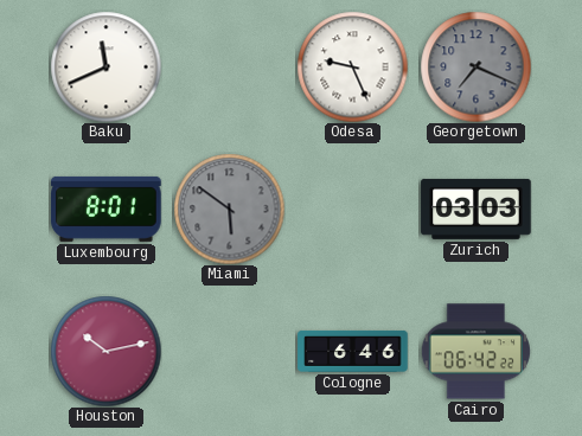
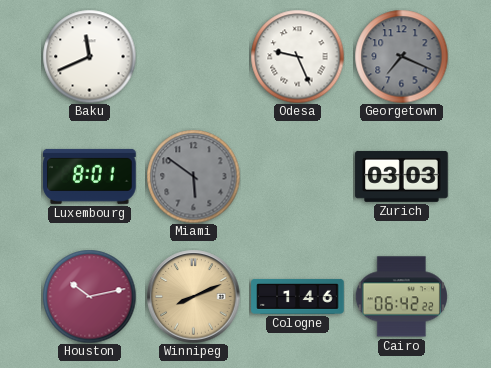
Winnipeg: none -> 8:11 (193, 296)
Cologne: 6:46 -> 1:46 (298, 296)
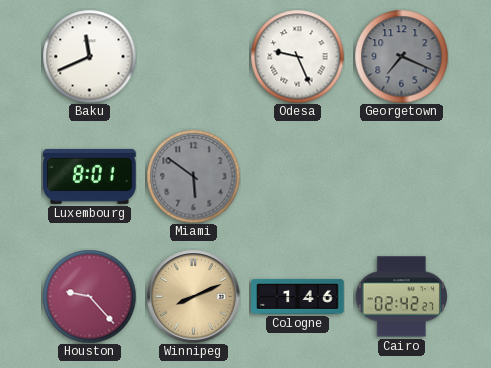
Zurich: 03:03 -> none (402, 176)
Houston: 10:13 -> 9:23 (89, 296)
Cairo: 06:42 -> 02:42 (401, 297)
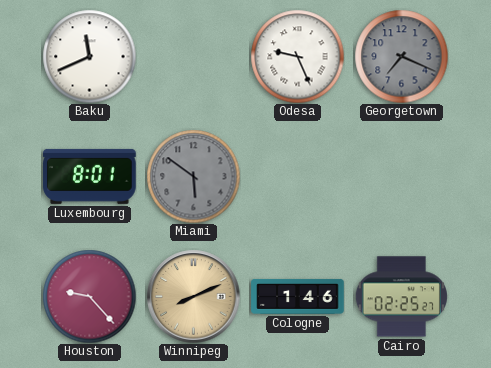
Cairo: 02:42 -> 02:25 (401, 297)
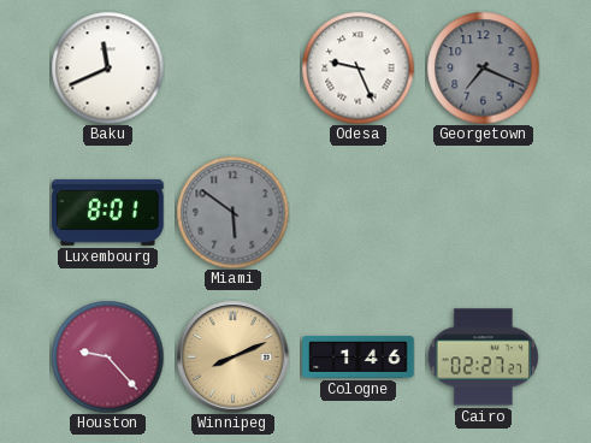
Cairo: 02:25 -> 02:27 (483, 358)
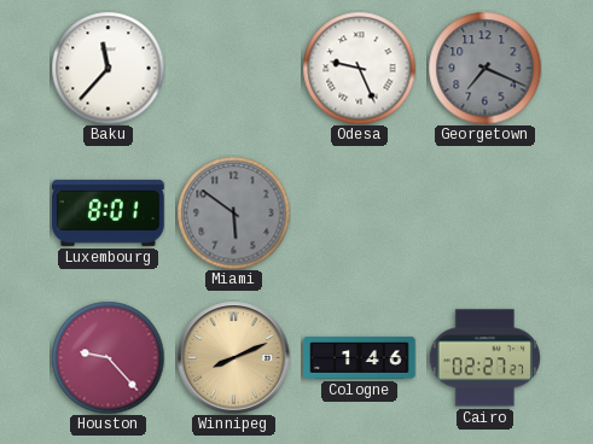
Baku: 11:41 -> 11:37 (107, 68)
